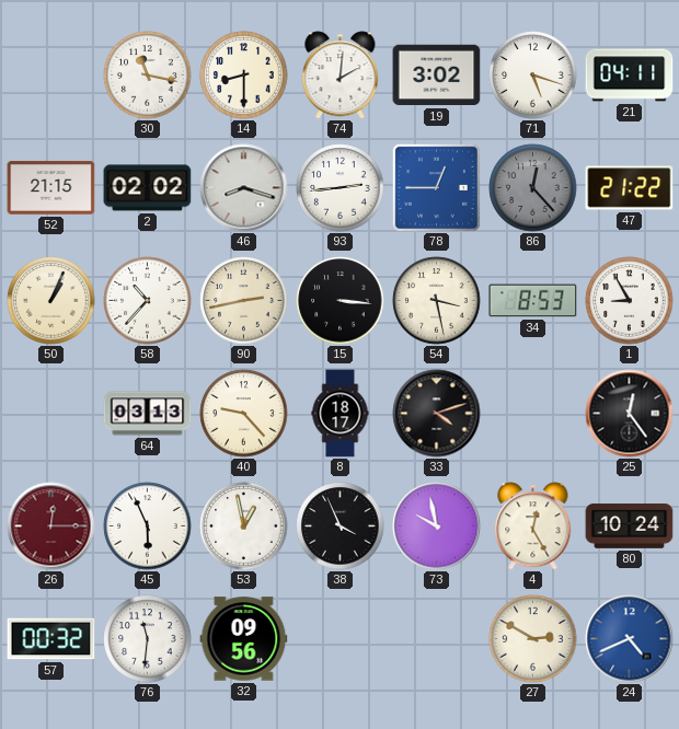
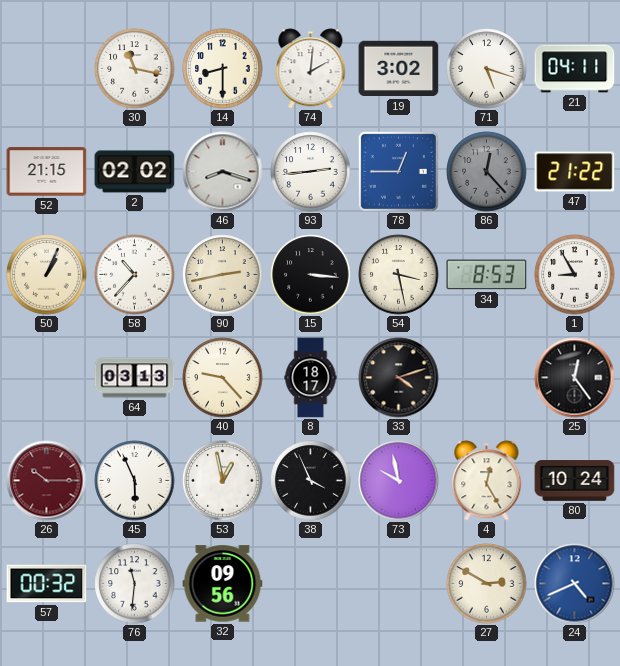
26: 12:15 -> 10:15 (47, 481)
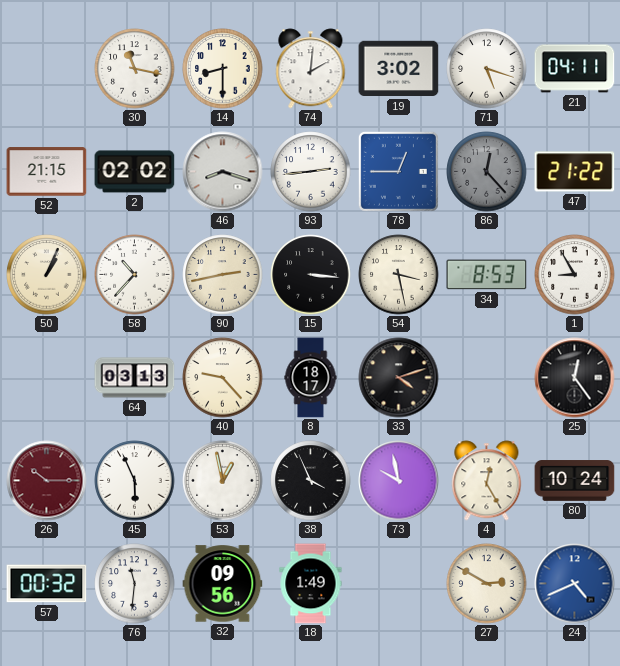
18: none -> 1:49 (311, 584)
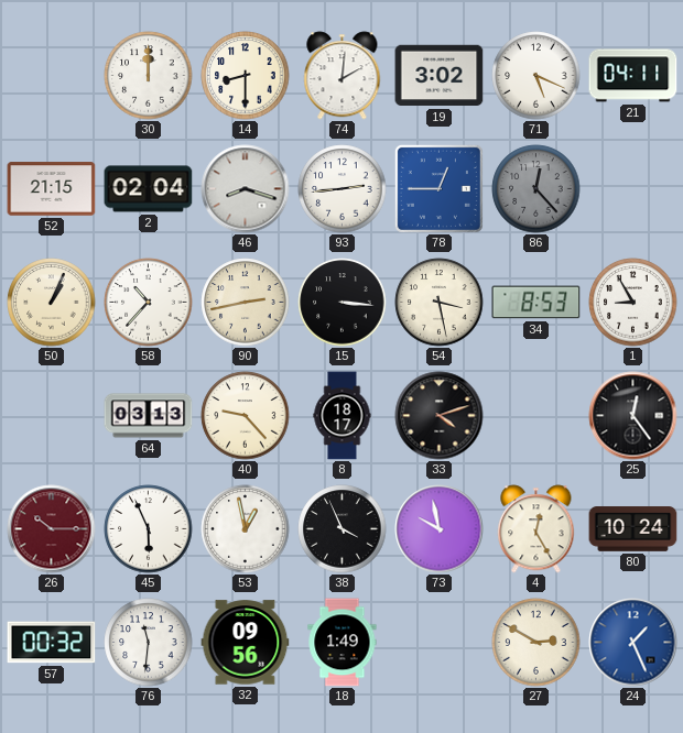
30: 11:17 -> 12:00 (149, 76)
71: 5:18 -> 5:19 (536, 76)
2: 02:02 -> 02:04 (149, 189)
47: 21:22 -> none (575, 172)
24: 4:41 -> 1:26 (633, 643)
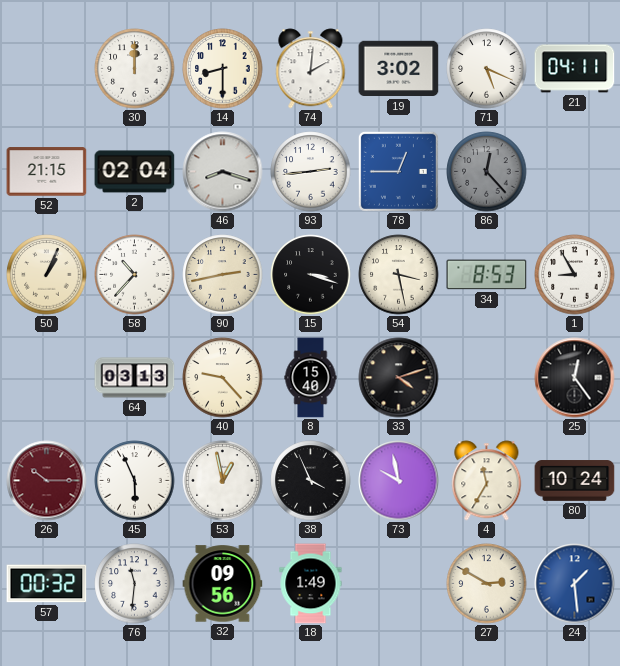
15: 3:16 -> 3:18 (311, 275)
8: 18:17 -> 15:40 (311, 378)
4: 12:25 -> 11:35 (487, 481)
24: 1:26 -> 1:29 (575, 584)
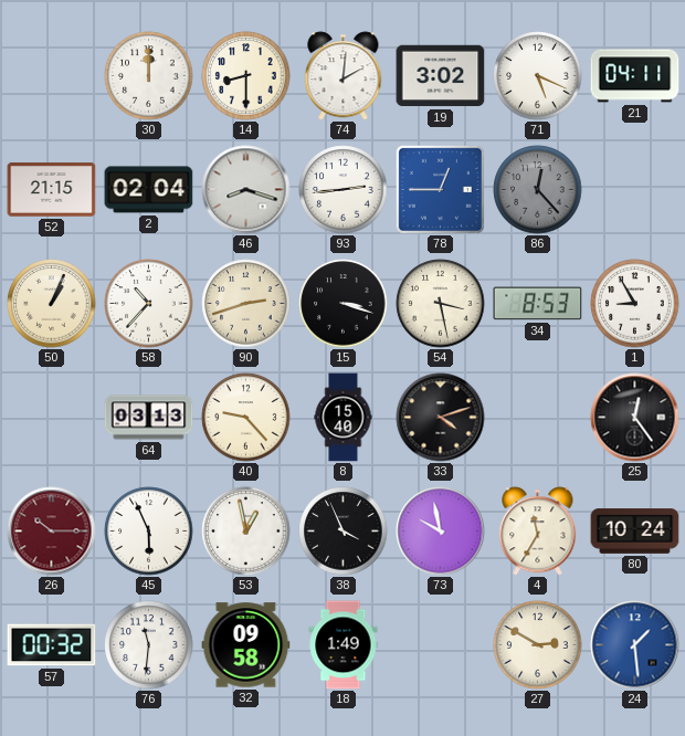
90: 2:43 -> 2:42 (246, 304)
32: 09:56 -> 09:58 (246, 645)
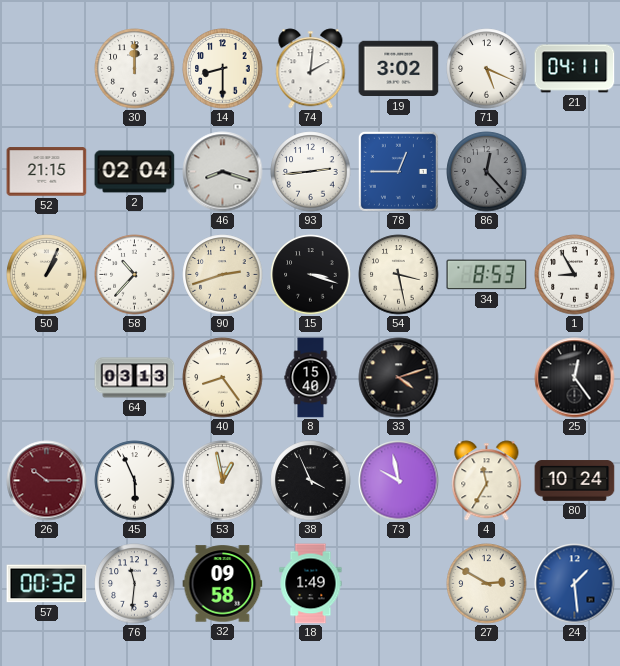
40: 9:23 -> 8:24 (223, 378)
